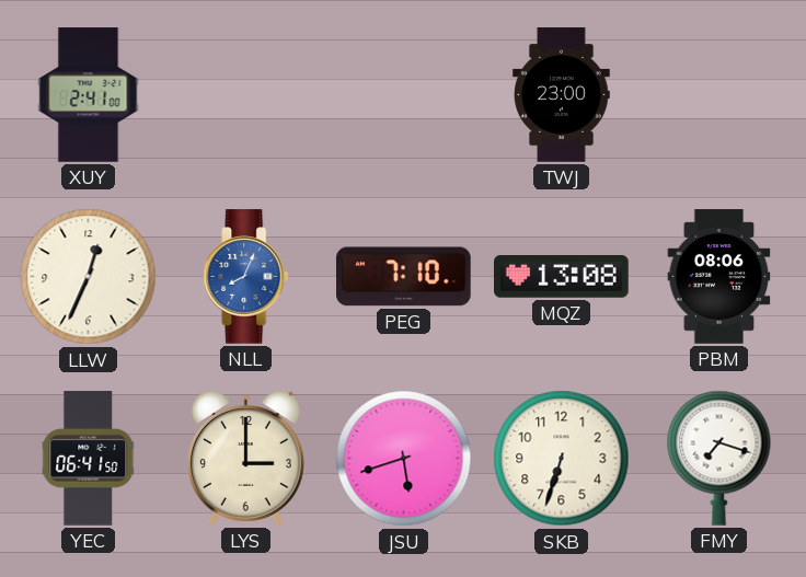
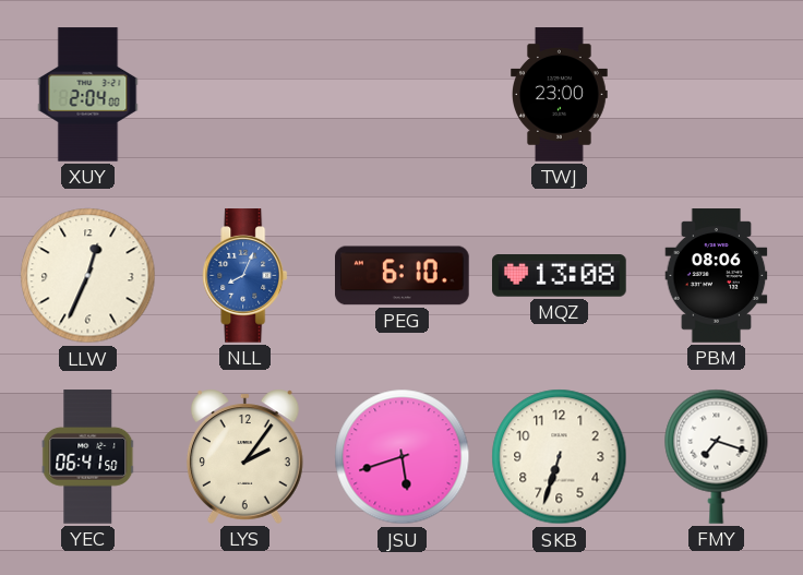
XUY: 2:41 -> 2:04 (88, 95)
PEG: 7:10 -> 6:10 (403, 276)
LYS: 3:00 -> 2:06 (244, 456)
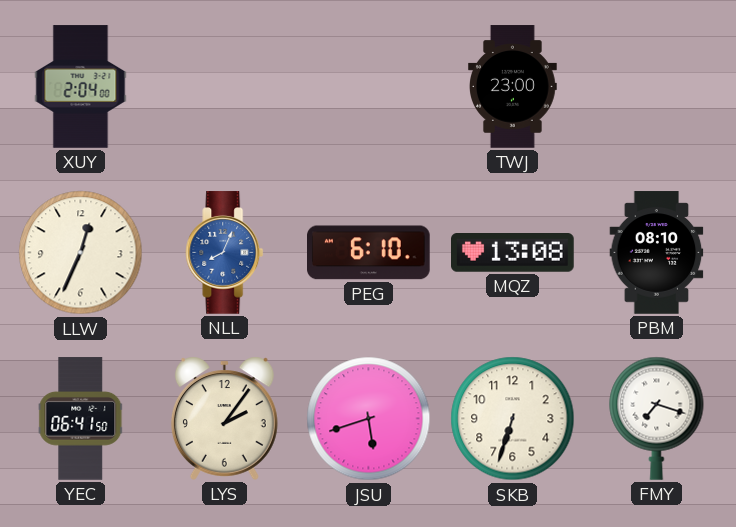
PBM: 08:06 -> 08:10 (657, 253)
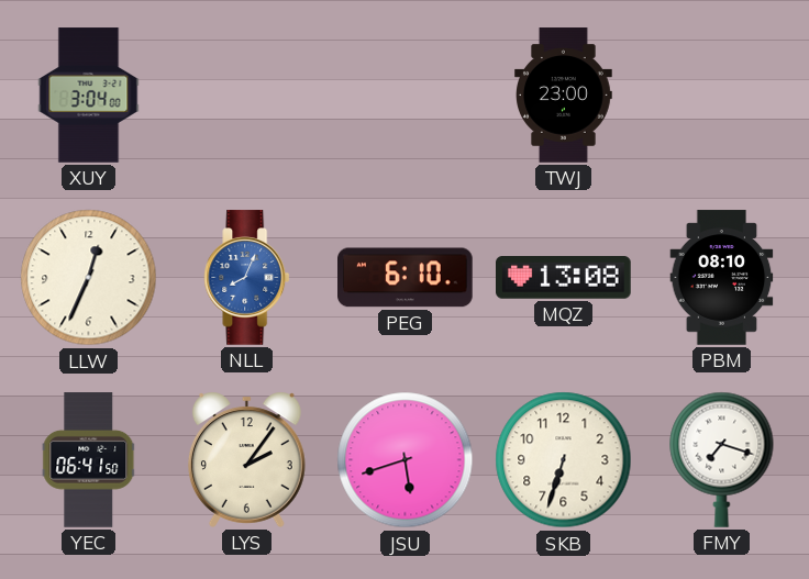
XUY: 2:04 -> 3:04 (89, 96)
